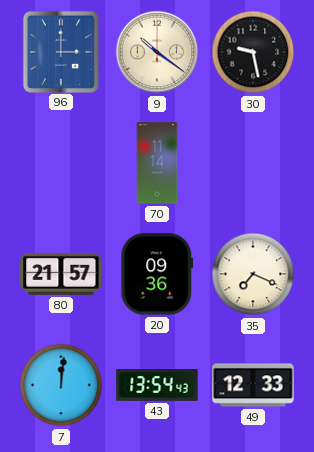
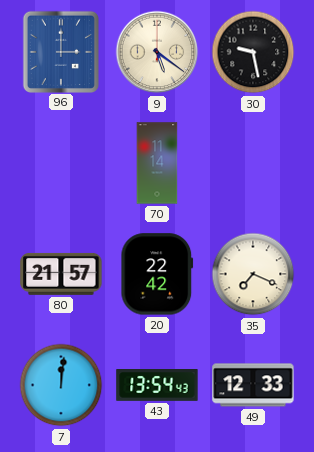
9: 10:21 -> 5:21 (157, 52)
20: 09:36 -> 22:42 (157, 274)
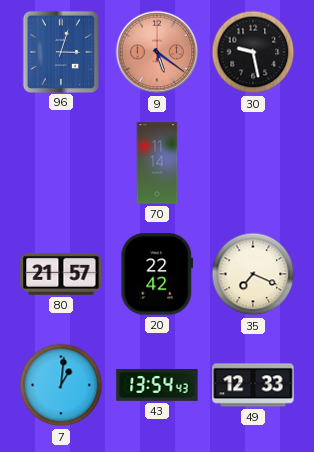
96: 3:00 -> 3:03 (61, 51)
9 dial: cream -> salmon (157, 52)
7: 12:01 -> 1:01 (61, 385)
